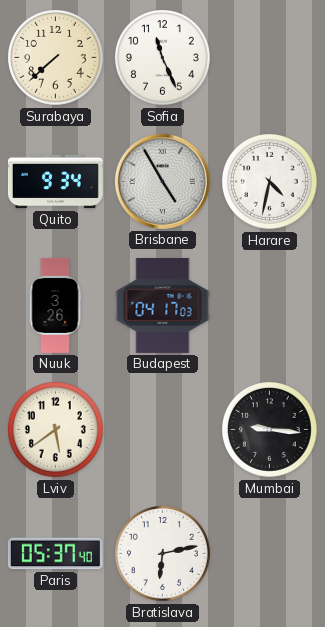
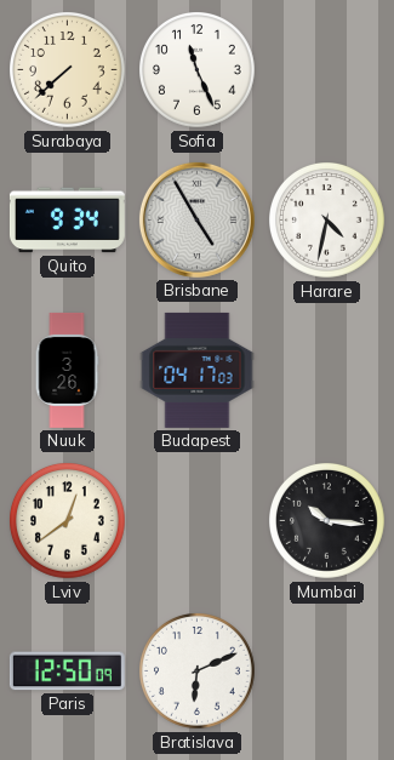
Lviv: 5:39 -> 12:39 (68, 521)
Mumbai: 9:16 -> 10:16 (327, 521)
Paris: 05:37 -> 12:50 (67, 672)
Bratislava: 6:13 -> 6:11 (198, 672)
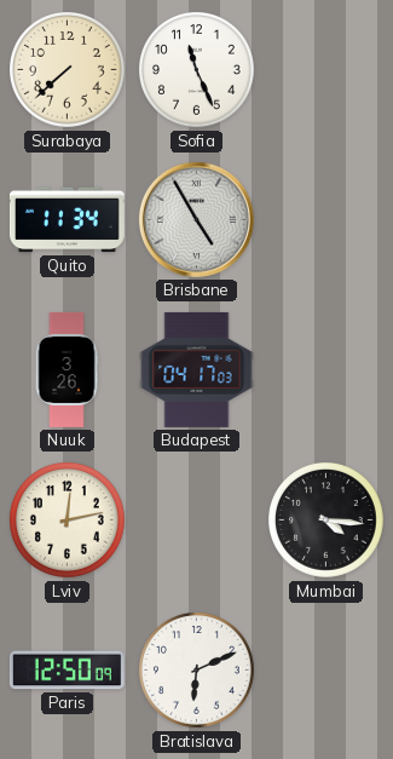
Quito: 9:34 -> 11:34 (67, 220)
Harare: 4:32 -> none (327, 221)
Lviv: 12:39 -> 12:13 (68, 521)
Mumbai: 10:16 -> 4:16 (326, 521)
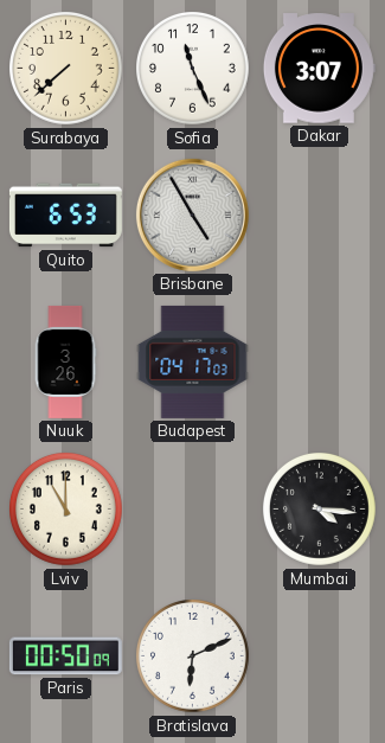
Dakar: none -> 3:07 (319, 69)
Quito: 11:34 -> 6:53 (65, 216)
Lviv: 12:13 -> 11:00 (66, 510)
Paris: 12:50 -> 00:50 (65, 656)
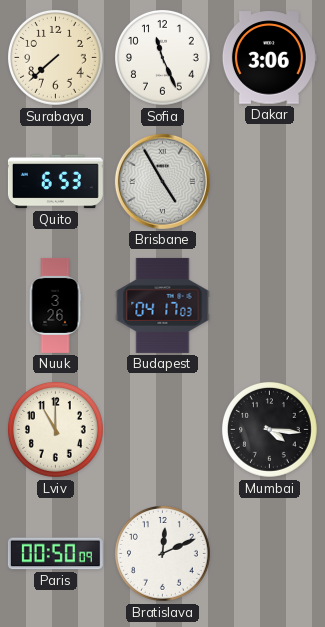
Dakar: 3:07 -> 3:06 (269, 58)
Bratislava: 6:11 -> 12:11 (163, 554)
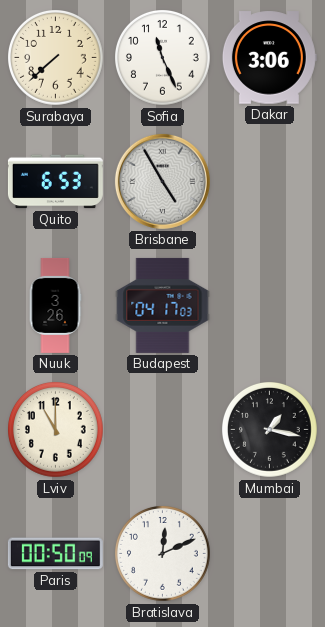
Mumbai: 4:16 -> 1:17 (270, 430)
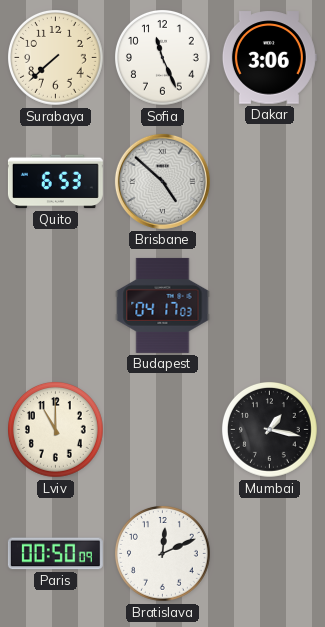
Brisbane: 4:55 -> 4:52 (162, 181)
Nuuk: 3:26 -> none (55, 305)
